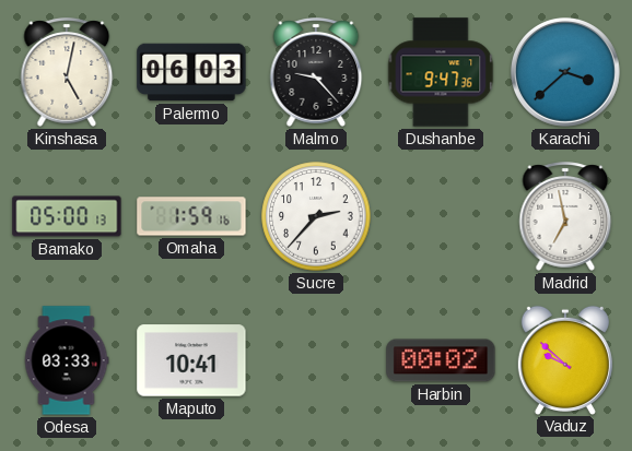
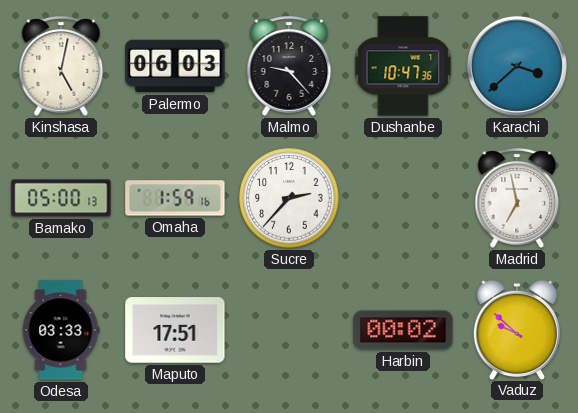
Dushanbe: 9:47 -> 10:47 (403, 66)
Maputo: 10:41 -> 17:51 (175, 330)
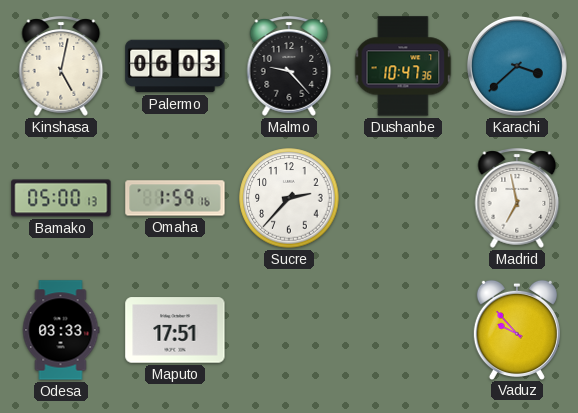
Harbin: 00:02 -> none (403, 330)
Vaduz: 9:52 -> 9:53 (517, 329)
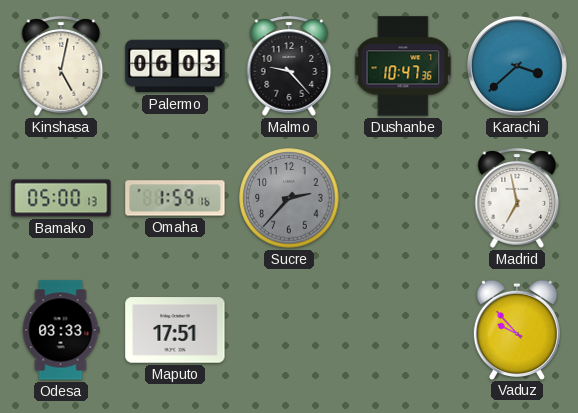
Sucre dial: white -> grey (289, 198)
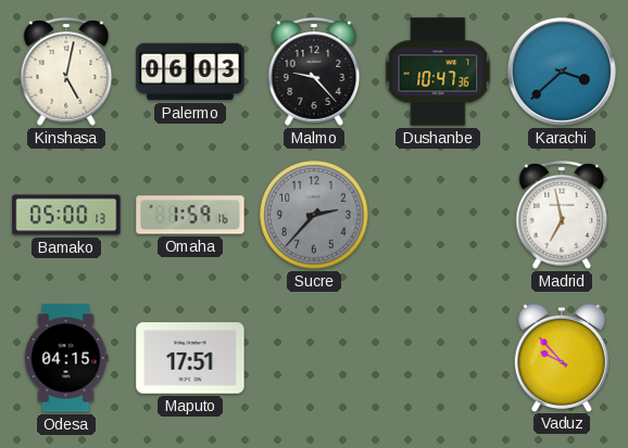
Odesa: 03:33 -> 04:15 (66, 358)
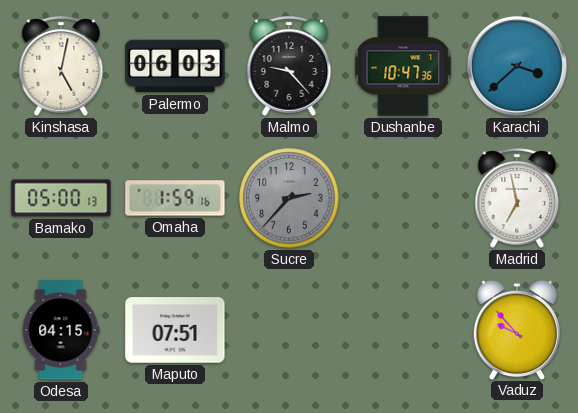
Maputo: 17:51 -> 07:51 (175, 330)
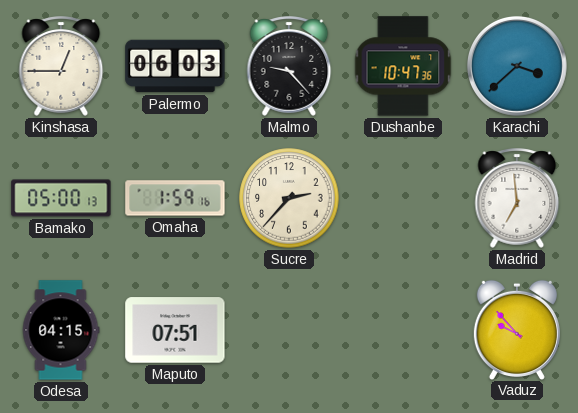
Kinshasa: 5:02 -> 12:45 (61, 66)
Sucre dial: grey -> cream (289, 198)
Madrid: 6:58 -> 6:59 (517, 198)
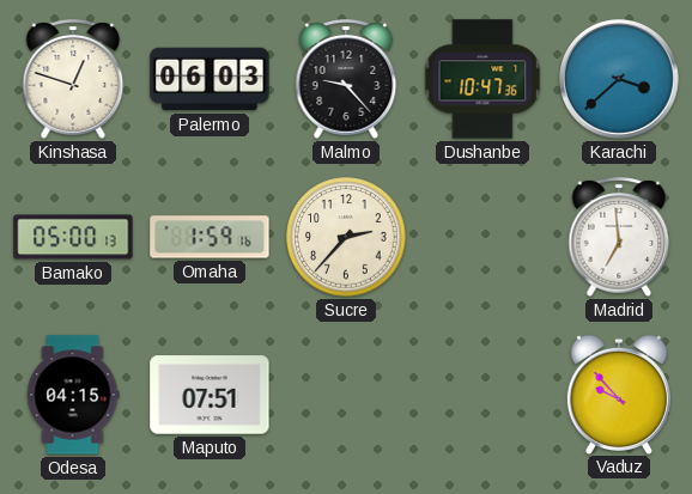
Kinshasa: 12:45 -> 12:48 (73, 79)
